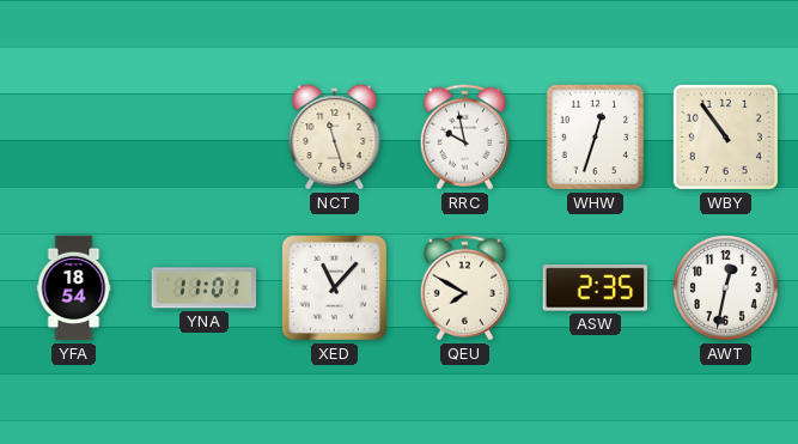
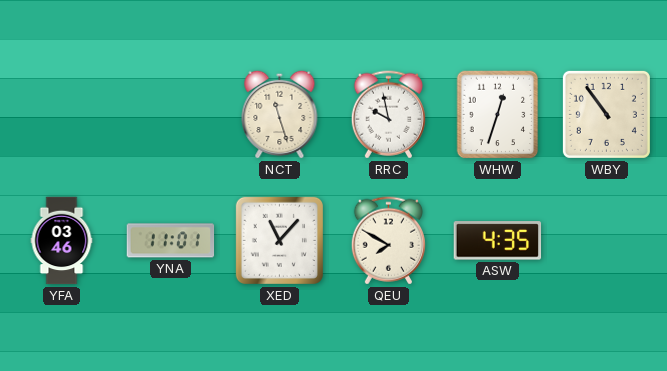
YFA: 18:54 -> 03:46 (62, 241)
ASW: 2:35 -> 4:35 (498, 241)
AWT: 12:32 -> none (726, 288)
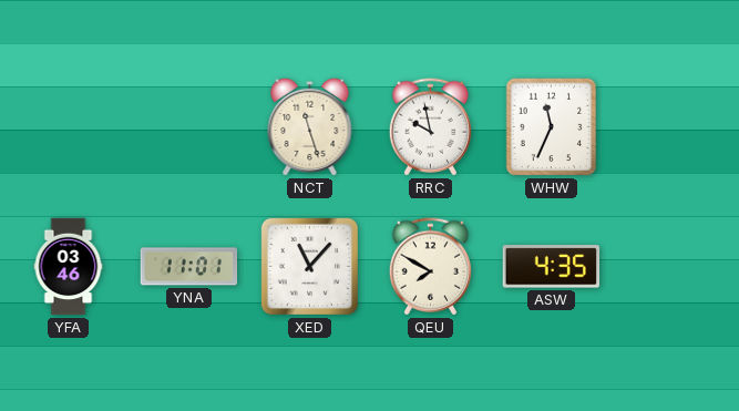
WHW: 12:33 -> 11:34 (552, 127)
WBY: 10:54 -> none (606, 114)
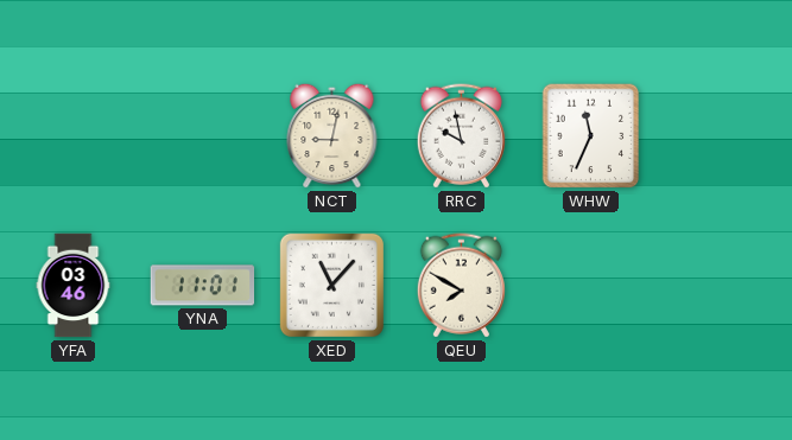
NCT: 11:27 -> 9:02 (332, 135)
ASW: 4:35 -> none (552, 267)
